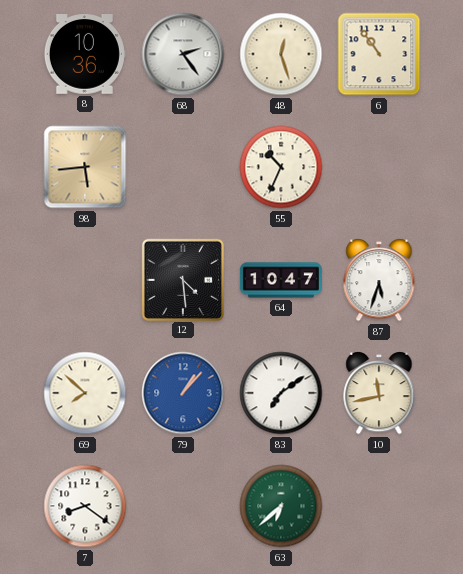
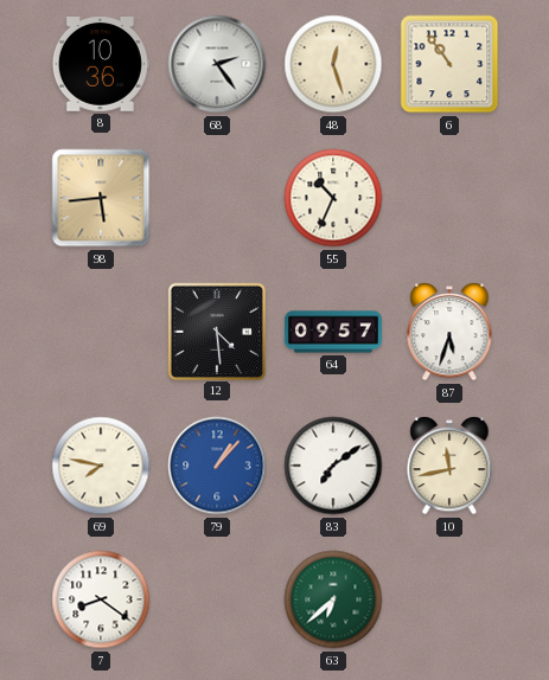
64: 10:47 -> 09:57 (333, 332)
69: 7:52 -> 7:47 (101, 466)
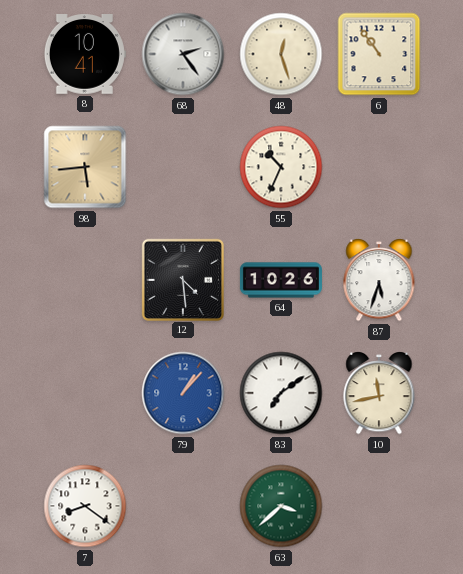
8: 10:36 -> 10:41 (85, 55)
64: 09:57 -> 10:26 (281, 280)
69: 7:47 -> none (101, 466)
63: 6:38 -> 3:38 (281, 506)
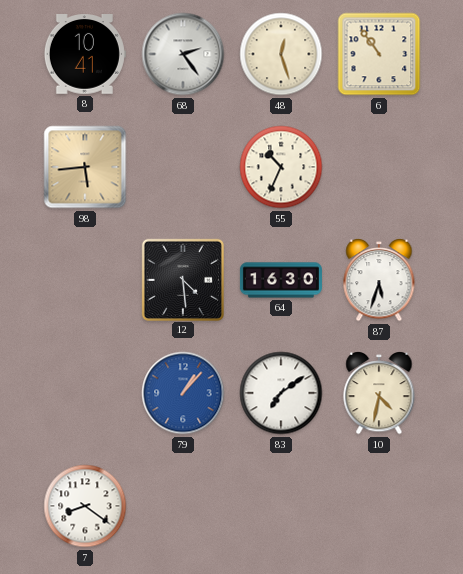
64: 10:26 -> 16:30 (281, 280)
10: 11:43 -> 4:32 (379, 394)
63: 3:38 -> none (281, 506)
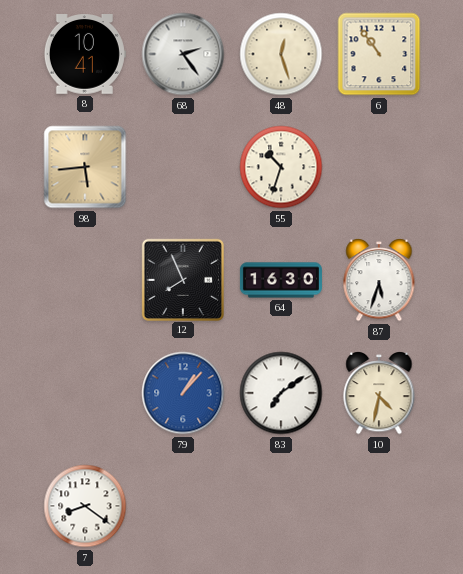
55: 10:34 -> 10:33 (281, 167)
12: 4:29 -> 7:56 (182, 279)
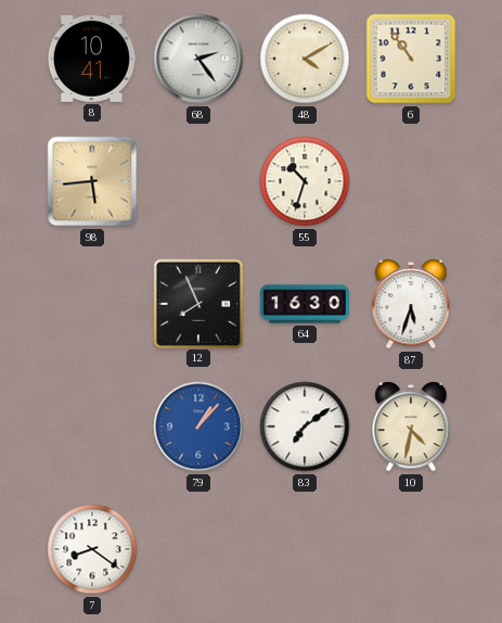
48: 12:27 -> 4:10 (305, 59)
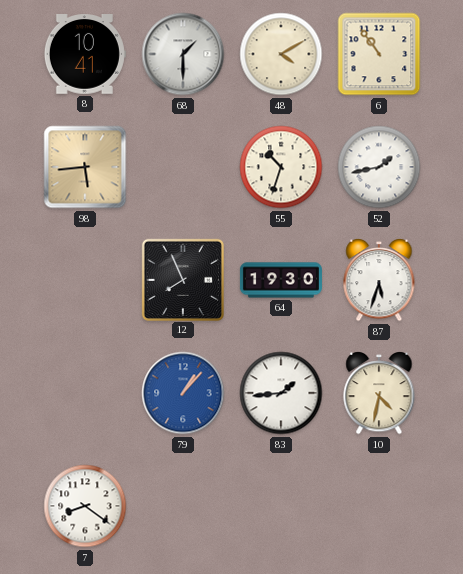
68: 2:24 -> 1:30 (183, 54)
52: none -> 1:43 (379, 167)
64: 16:30 -> 19:30 (281, 280)
83: 7:09 -> 1:44 (281, 393)
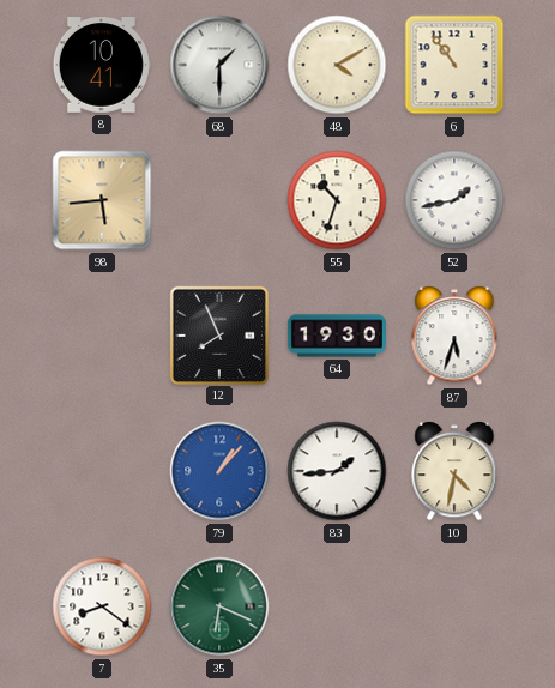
35: none -> 6:19 (219, 606)
